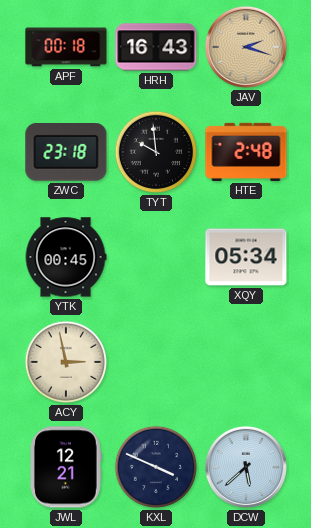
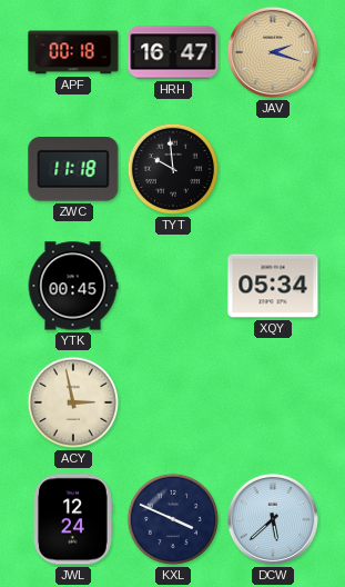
HRH: 16:43 -> 16:47 (173, 52)
ZWC: 23:18 -> 11:18 (73, 169)
HTE: 2:48 -> none (246, 152)
JWL: 12:21 -> 12:24 (73, 519)
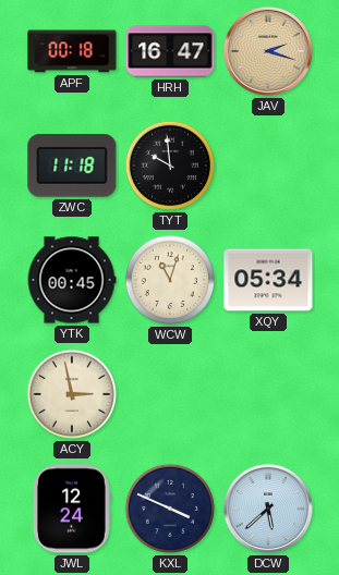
WCW: none -> 11:03 (170, 280)
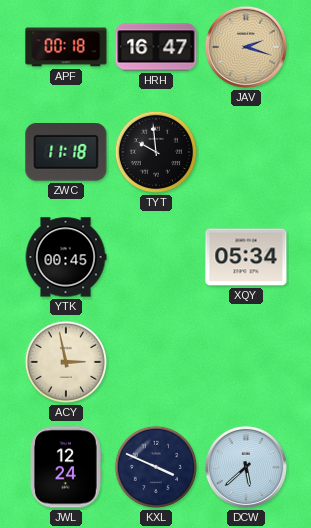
WCW: 11:03 -> none (170, 280)
